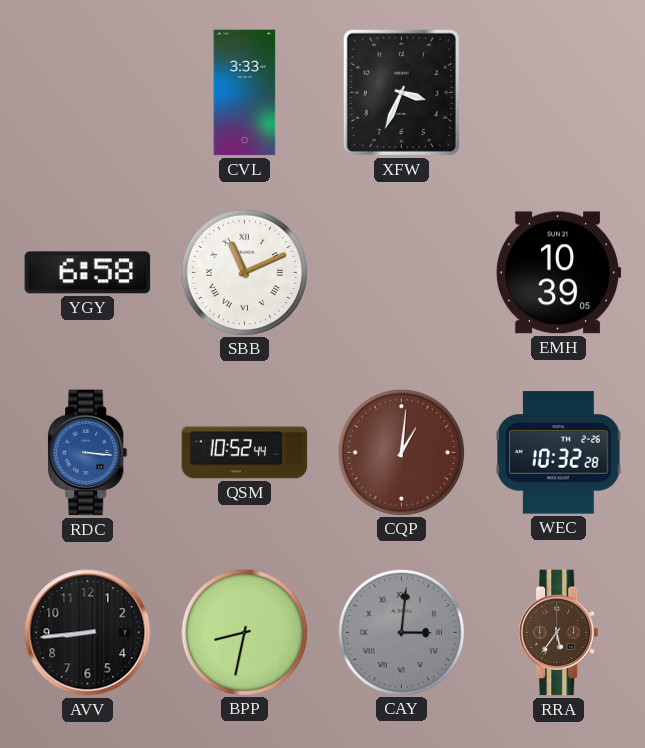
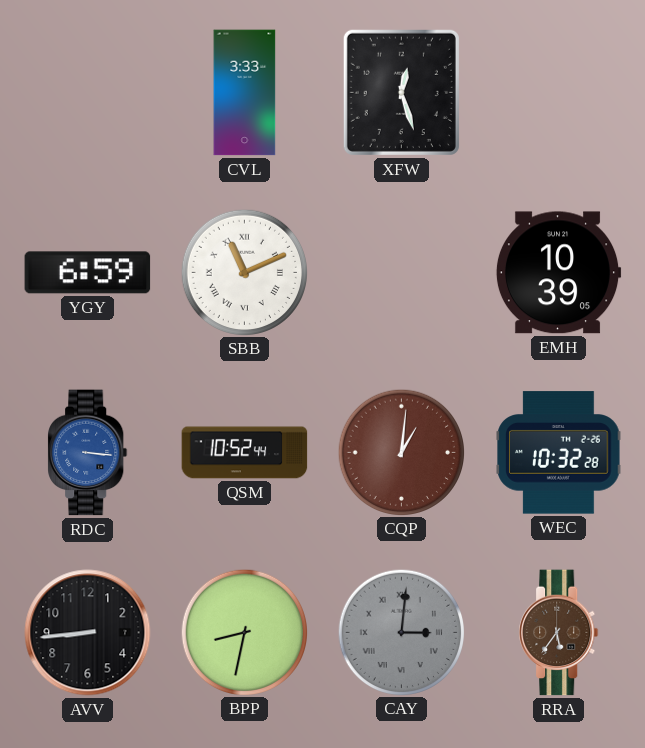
XFW: 3:34 -> 12:27 (401, 92)
YGY: 6:58 -> 6:59 (88, 273)
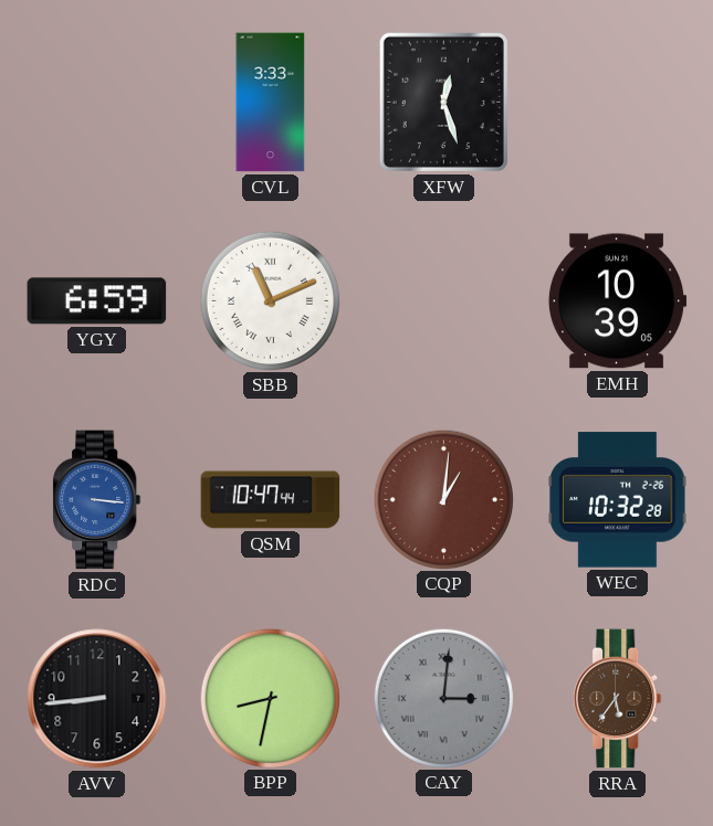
QSM: 10:52 -> 10:47 (271, 500)
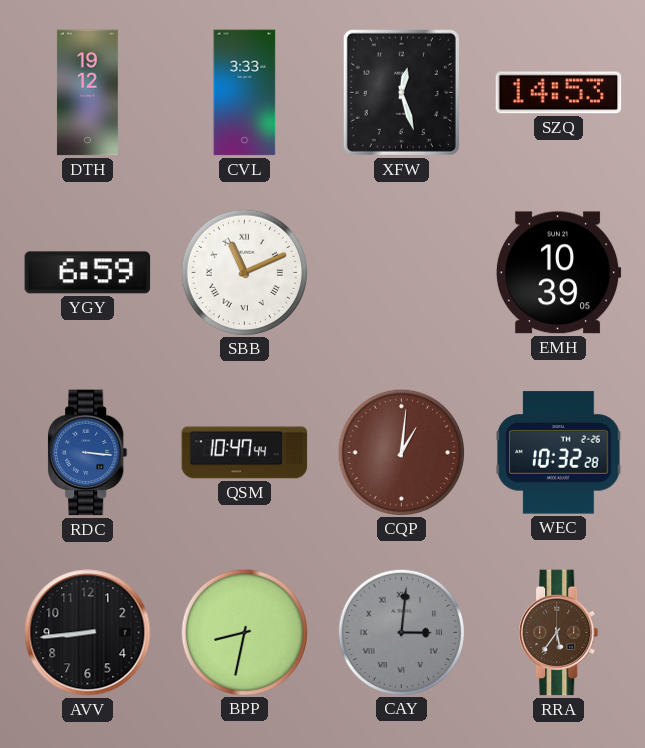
DTH: none -> 19:12 (87, 93)
SZQ: none -> 14:53 (559, 93)
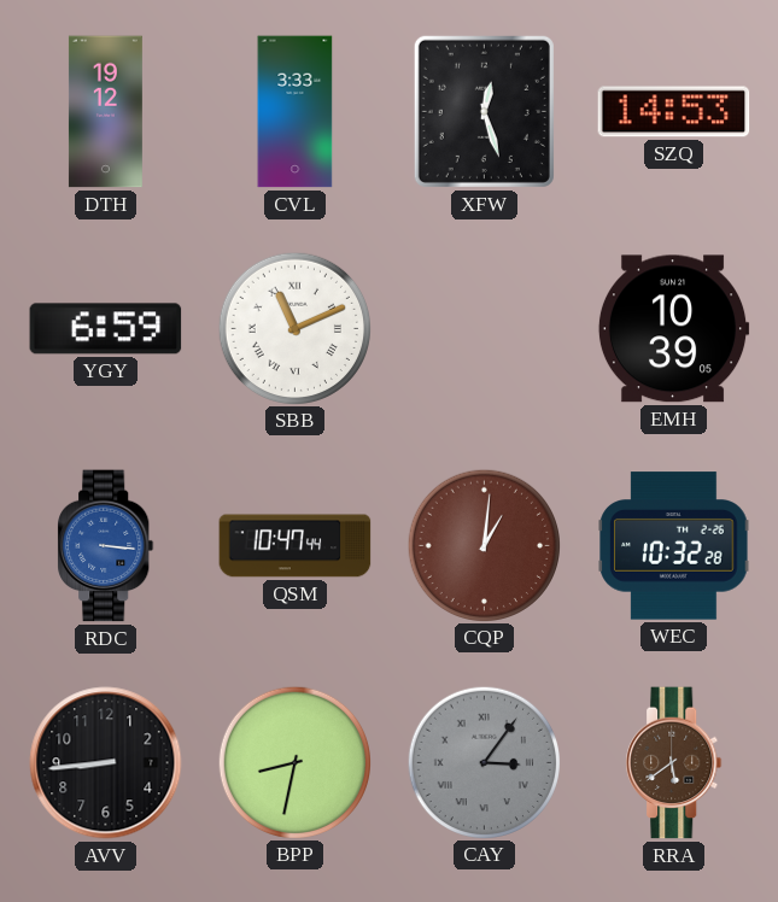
CAY: 3:01 -> 3:06 (484, 762)
RRA: 5:36 -> 5:39 (674, 763)
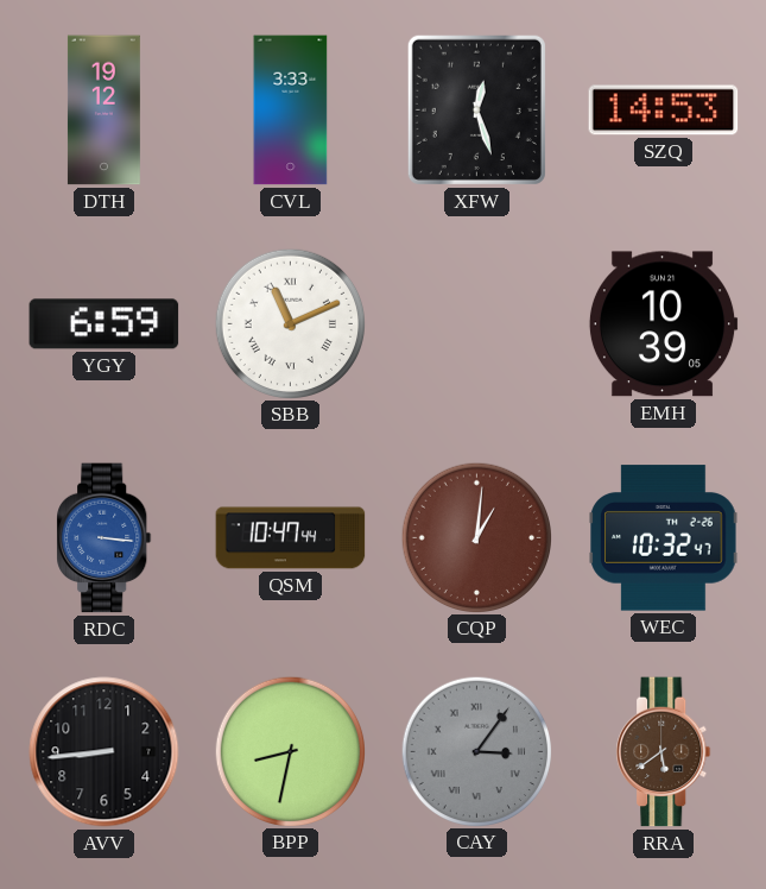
WEC: 10:32:28 -> 10:32:47 (664, 538)
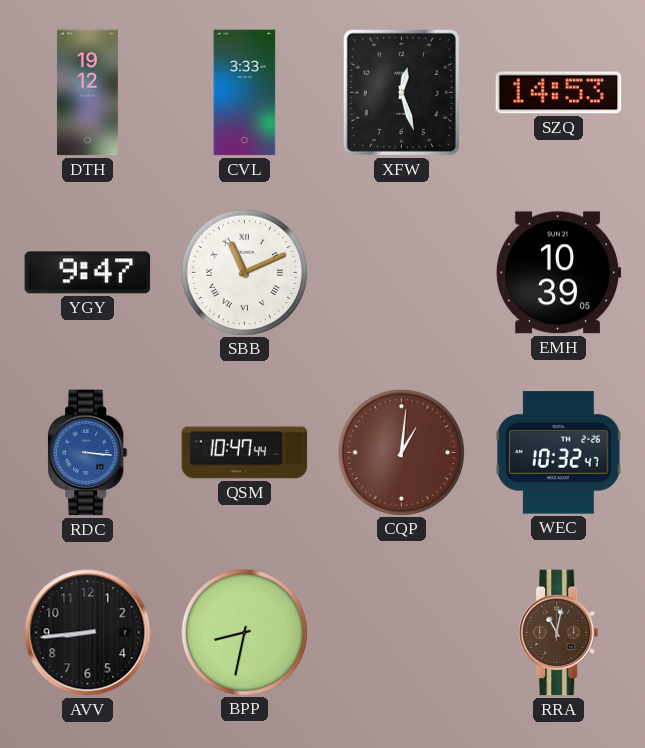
YGY: 6:59 -> 9:47 (88, 273)
CAY: 3:06 -> none (476, 751)
RRA: 5:39 -> 11:02 (559, 633)
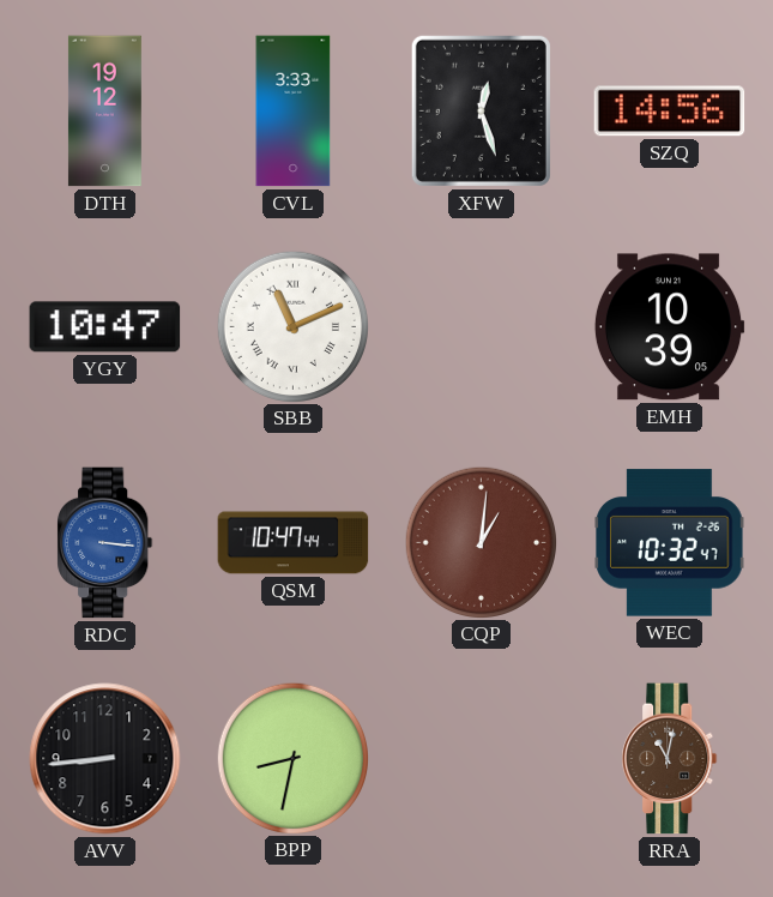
SZQ: 14:53 -> 14:56 (670, 112)
YGY: 9:47 -> 10:47 (105, 327)
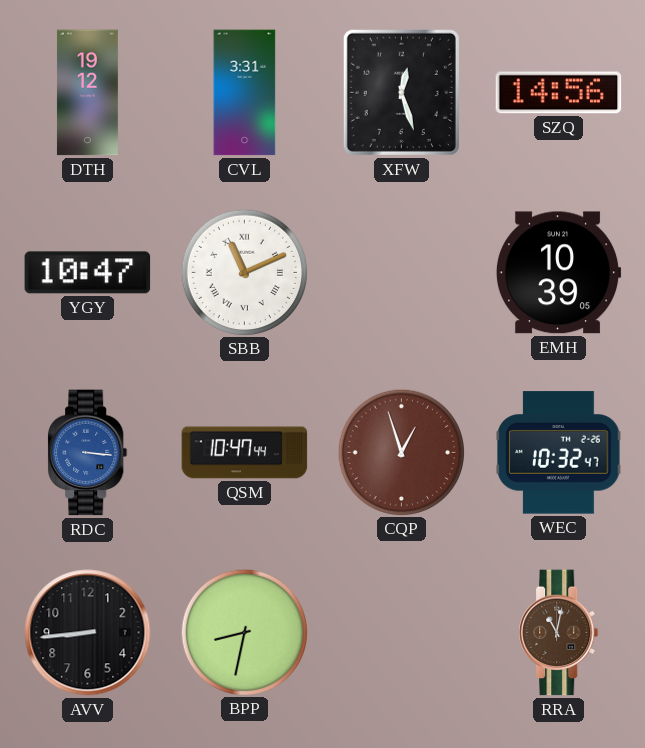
CVL: 3:33 -> 3:31 (245, 93)
CQP: 1:01 -> 12:57 (401, 452)
